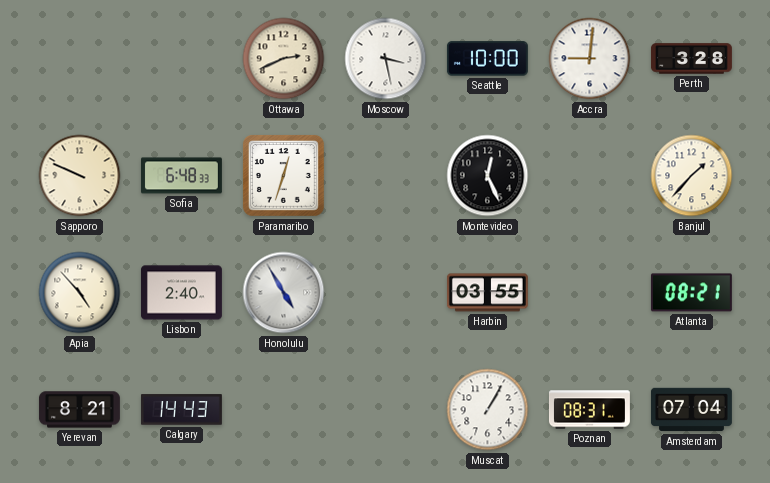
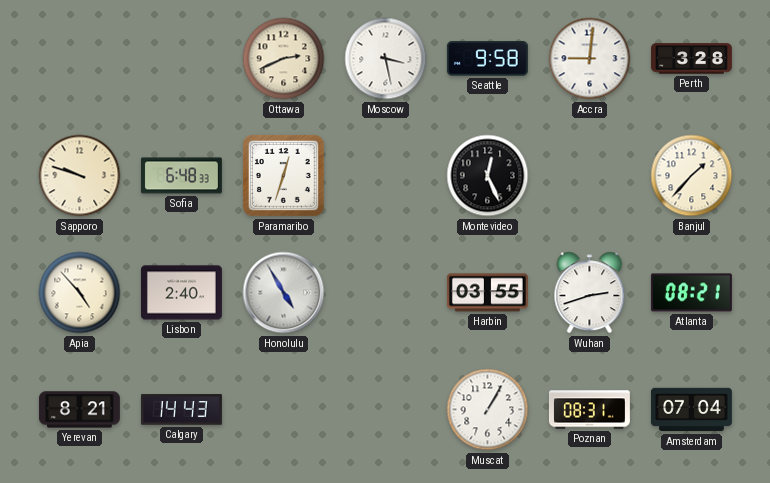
Seattle: 10:00 -> 9:58 (487, 59)
Sapporo: 9:49 -> 9:48 (80, 176)
Wuhan: none -> 2:42 (590, 293)
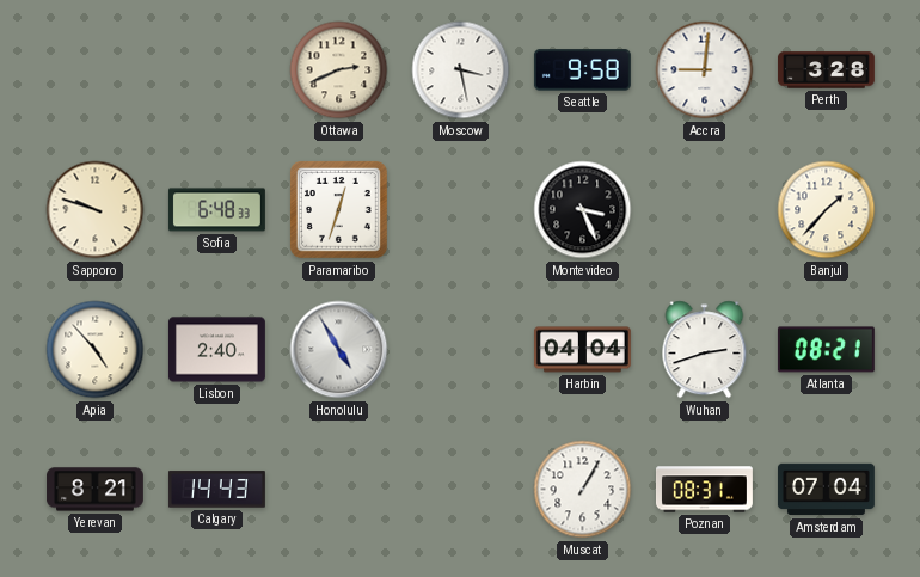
Montevideo: 12:26 -> 3:26 (583, 210)
Harbin: 03:55 -> 04:04 (582, 350)
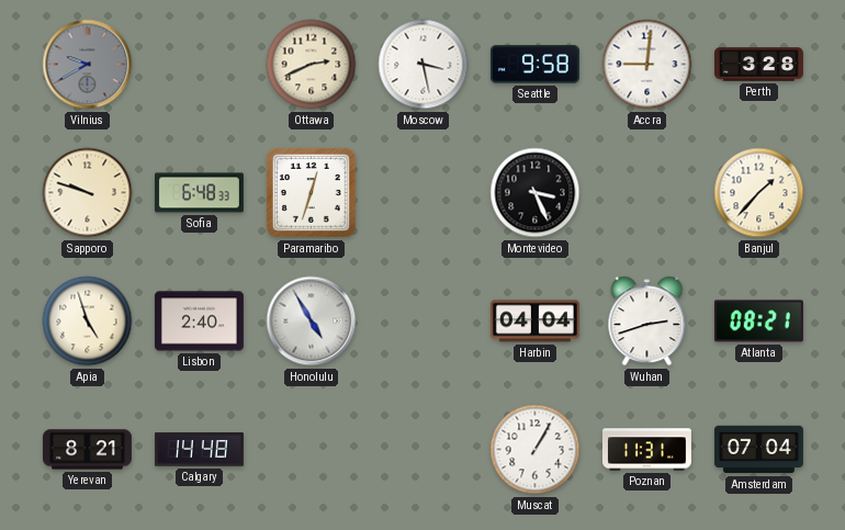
Vilnius: none -> 9:40 (88, 65)
Apia: 4:53 -> 4:57 (88, 322)
Calgary: 14:43 -> 14:48 (199, 450)
Poznan: 08:31 -> 11:31 (646, 450)
